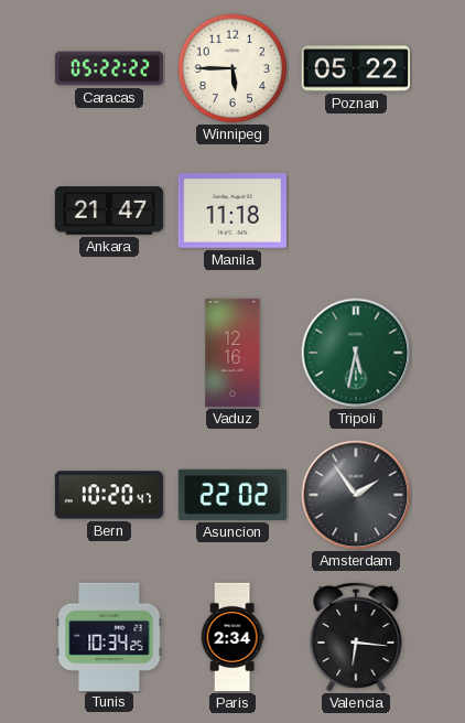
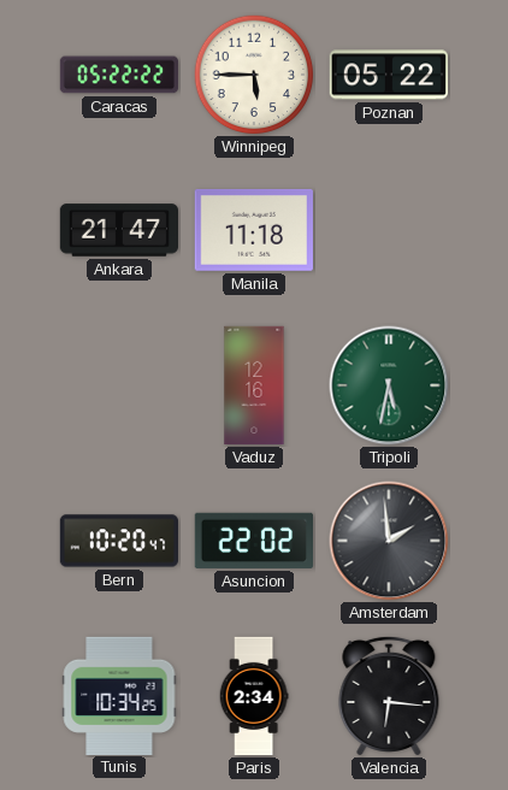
Amsterdam: 1:54 -> 1:59 (389, 541)
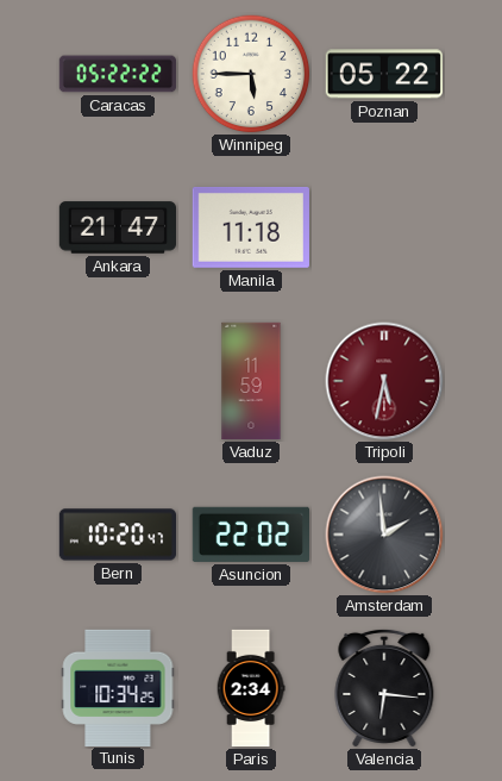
Vaduz: 12:16 -> 11:59 (251, 381)
Tripoli dial: green -> burgundy (384, 381)
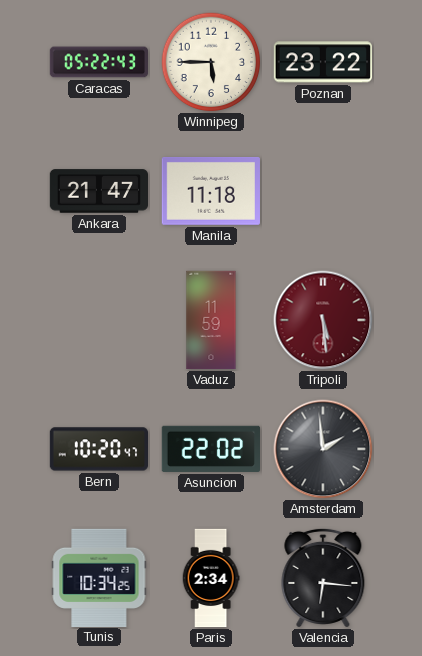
Caracas: 05:22:22 -> 05:22:43 (98, 62)
Poznan: 05:22 -> 23:22 (322, 62)
Tripoli: 5:32 -> 5:29 (323, 320)
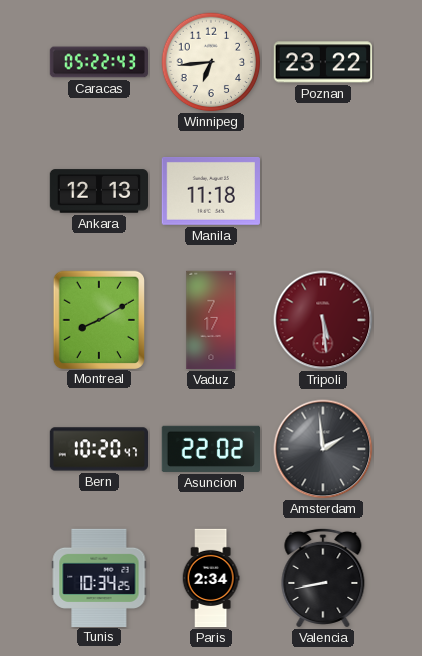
Winnipeg: 5:45 -> 6:44 (211, 62)
Ankara: 21:47 -> 12:13 (98, 191)
Montreal: none -> 8:10 (98, 319)
Vaduz: 11:59 -> 7:17 (211, 320)
Valencia: 6:16 -> 8:43 (323, 578)
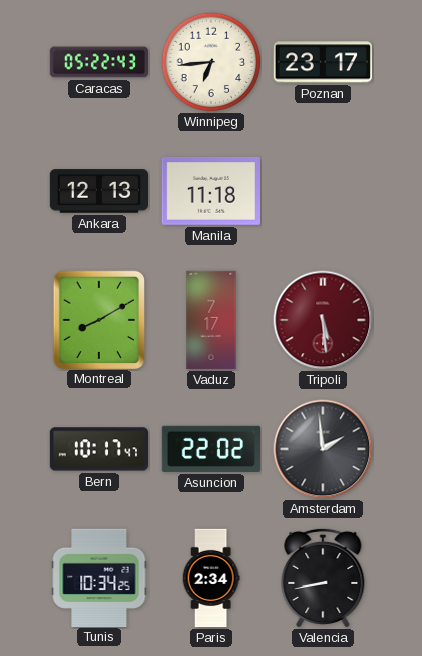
Poznan: 23:22 -> 23:17 (322, 62)
Bern: 10:20 -> 10:17 (98, 449)
